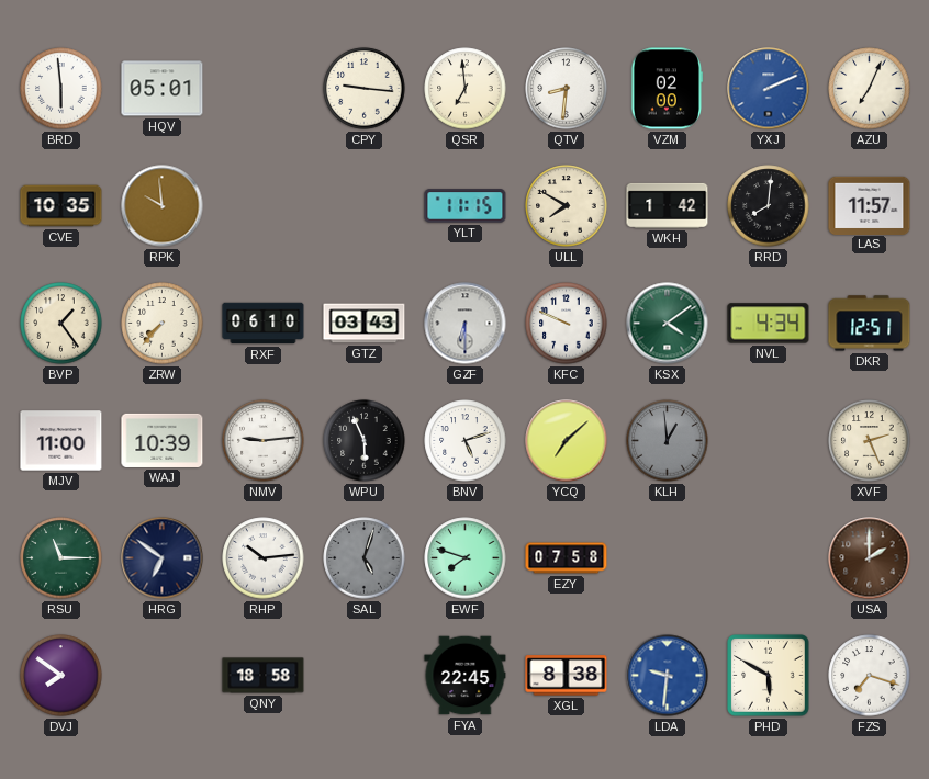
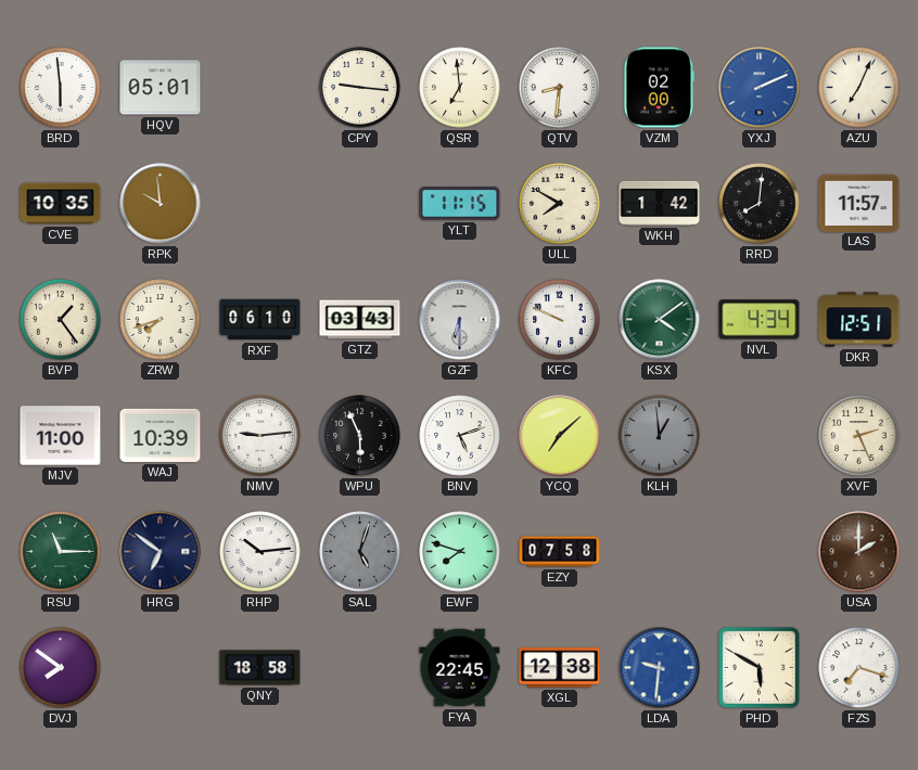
ZRW: 7:37 -> 7:42 (161, 320)
XGL: 8:38 -> 12:38 (560, 668)
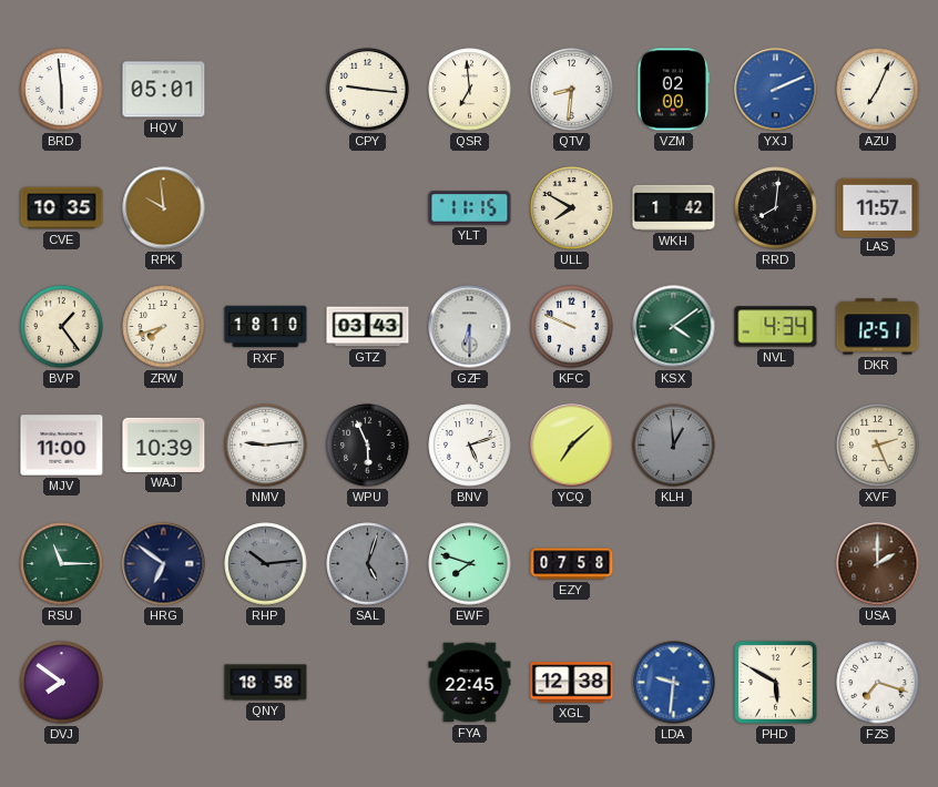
RXF: 06:10 -> 18:10 (266, 327)
RHP dial: white -> grey (266, 564)
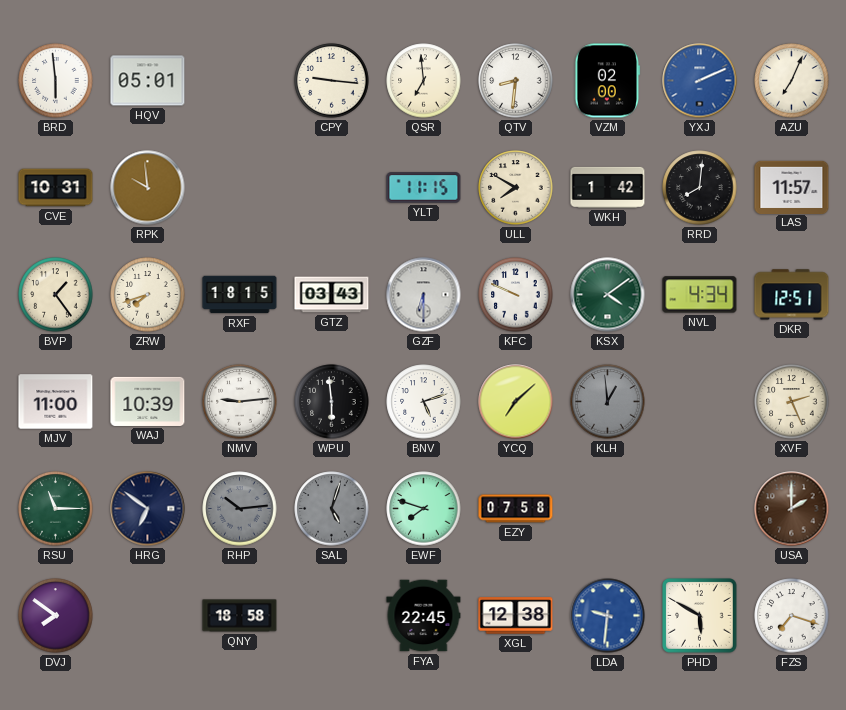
CVE: 10:35 -> 10:31 (56, 188)
RXF: 18:10 -> 18:15 (240, 295)
WPU: 5:56 -> 5:59 (332, 402)
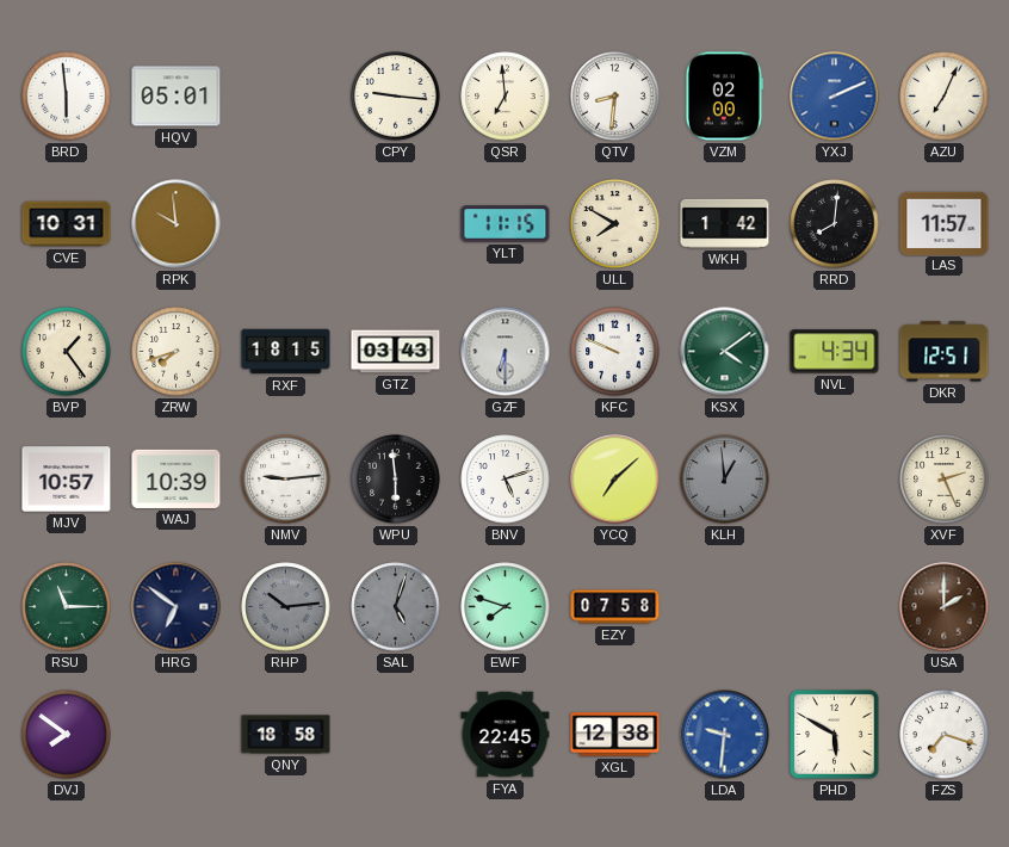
MJV: 11:00 -> 10:57 (67, 480)
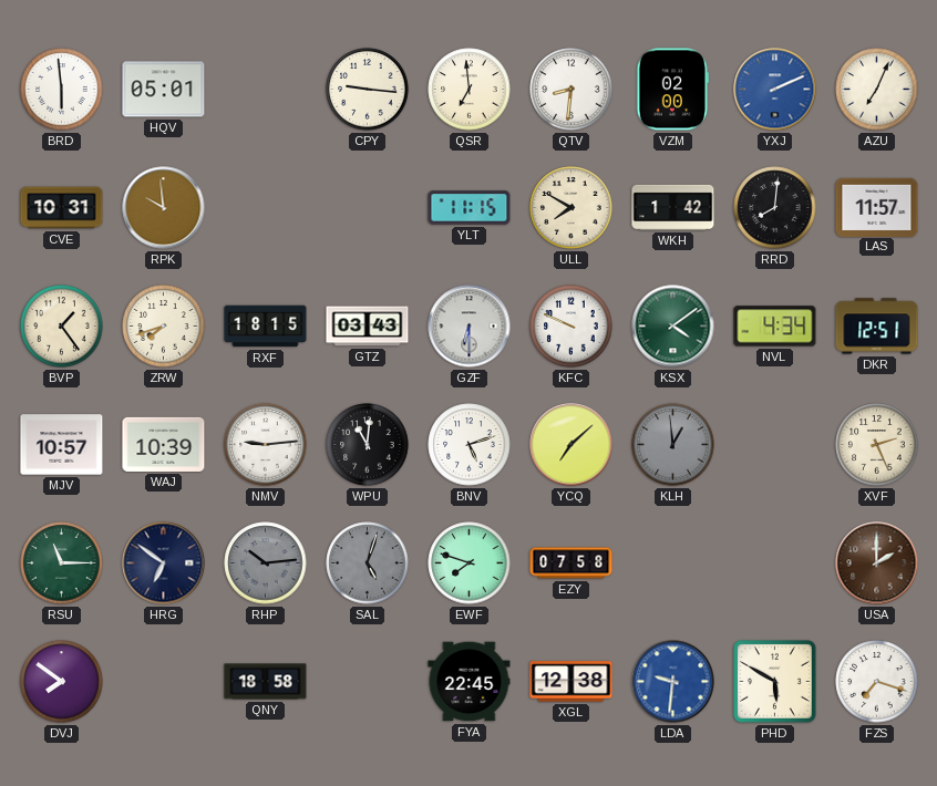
WPU: 5:59 -> 11:01 (368, 445)
